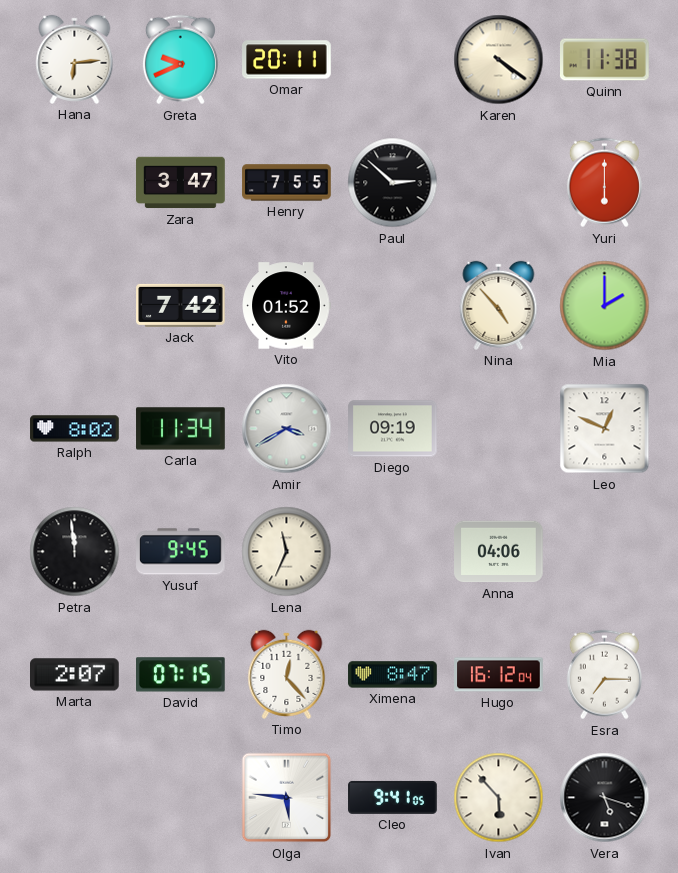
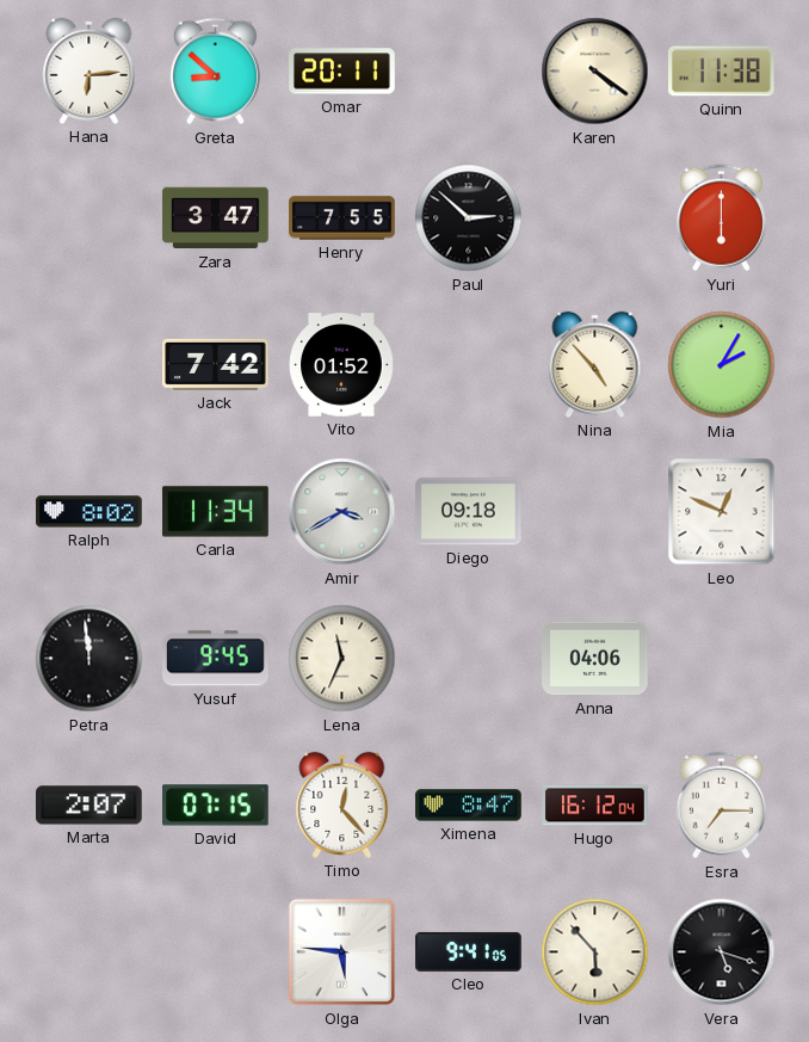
Greta: 9:41 -> 8:52 (215, 72)
Mia: 2:00 -> 2:05 (722, 365)
Diego: 09:19 -> 09:18 (469, 512)
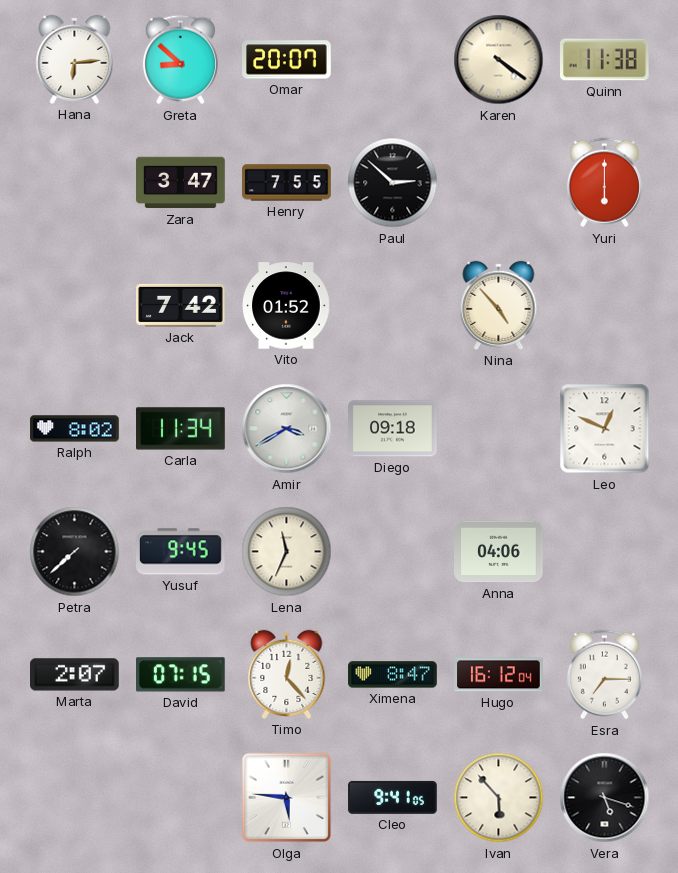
Omar: 20:11 -> 20:07 (287, 60)
Mia: 2:05 -> none (722, 365)
Petra: 11:59 -> 7:38 (75, 552)
